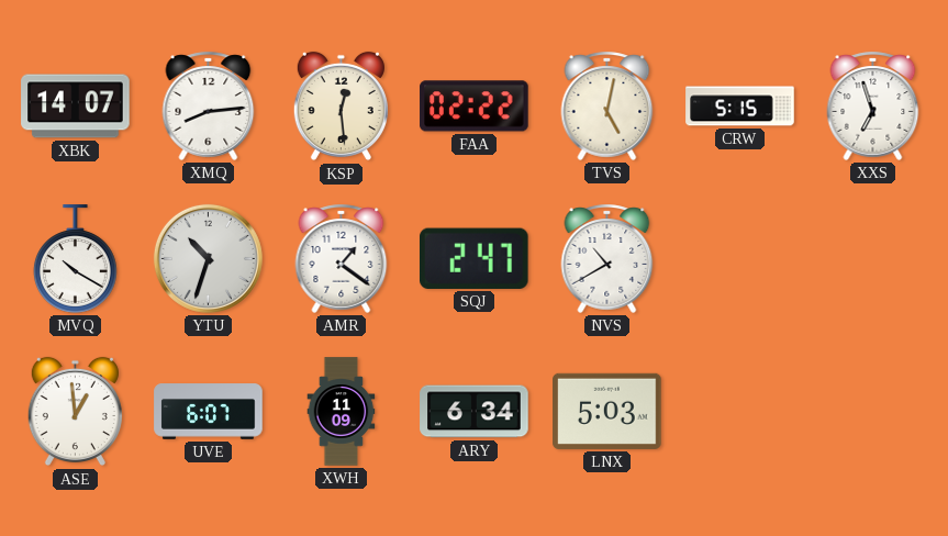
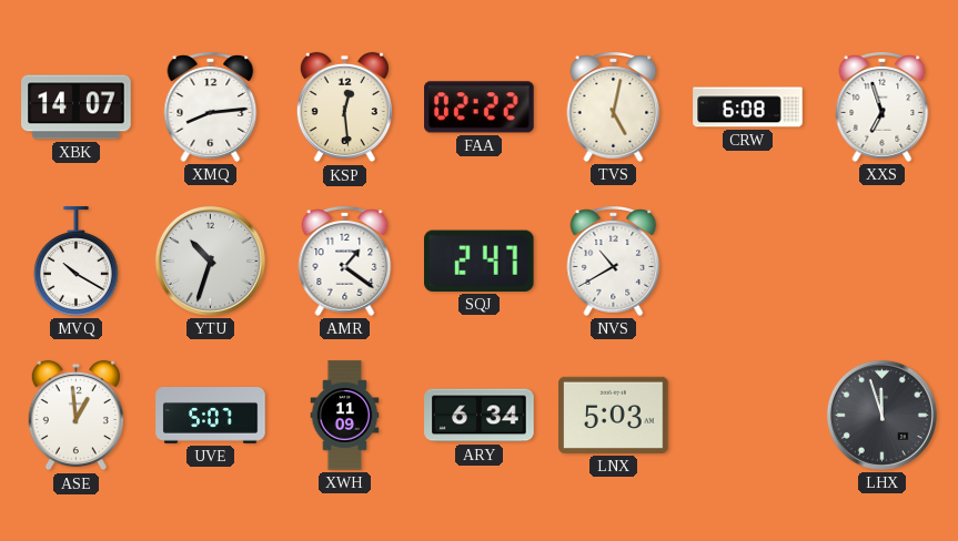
CRW: 5:15 -> 6:08 (748, 108)
UVE: 6:07 -> 5:07 (211, 416)
LHX: none -> 11:57 (881, 415)
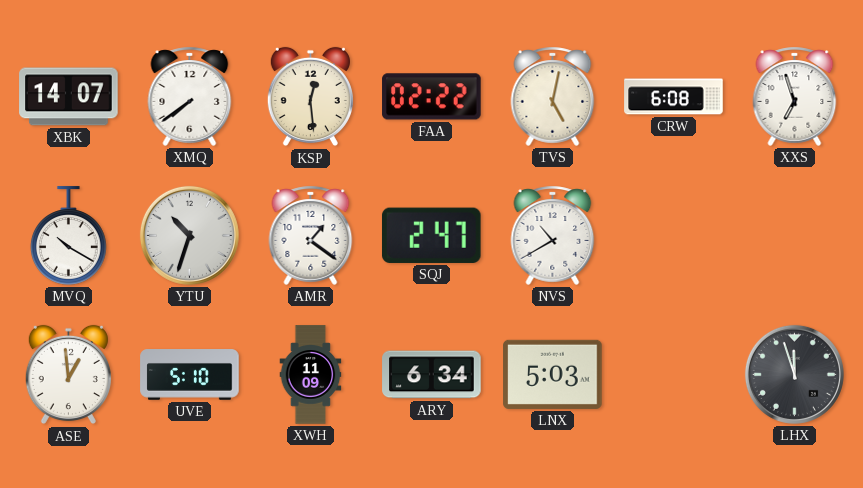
XMQ: 8:14 -> 7:39 (190, 96)
UVE: 5:07 -> 5:10 (190, 375)
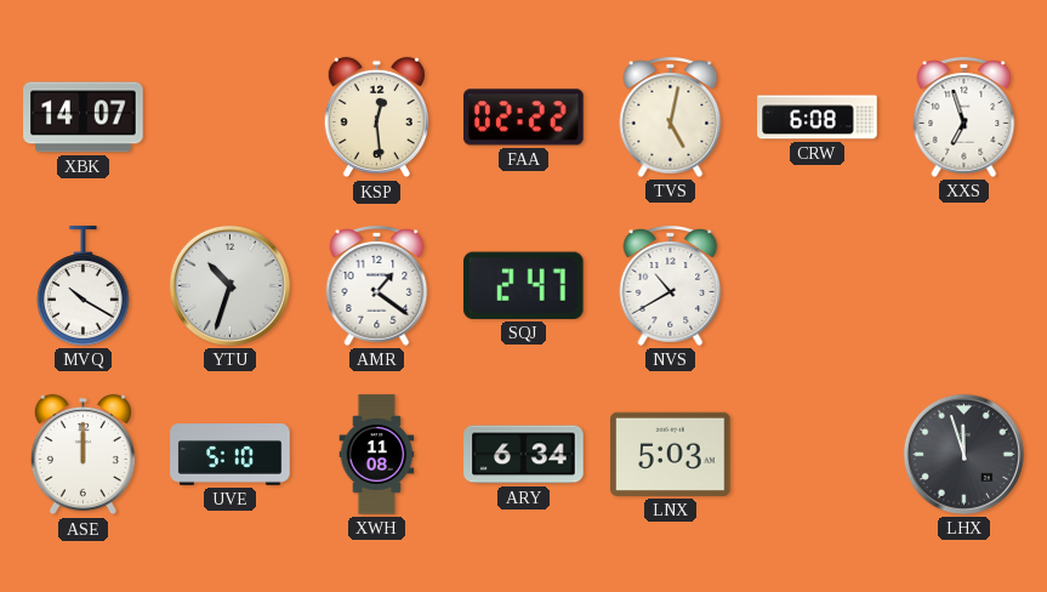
XMQ: 7:39 -> none (190, 96)
ASE: 12:59 -> 12:00 (82, 455)
XWH: 11:09 -> 11:08 (377, 455)
